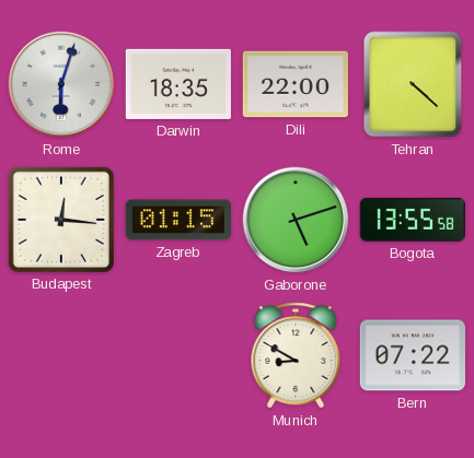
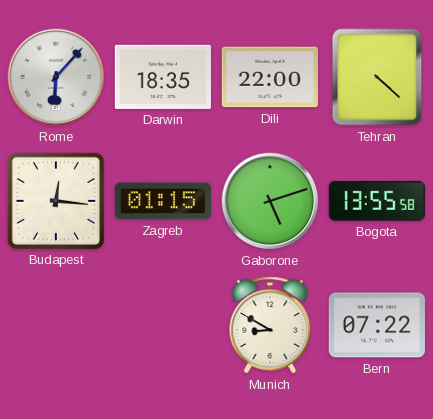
Rome: 6:03 -> 6:07 (56, 77)
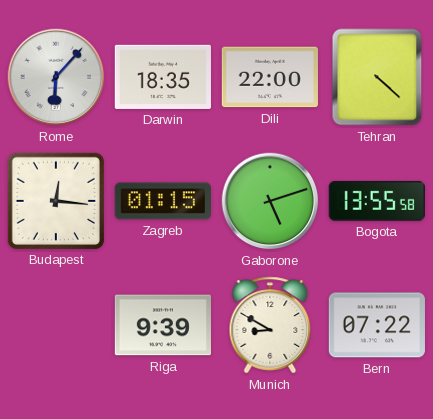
Riga: none -> 9:39 (162, 325)
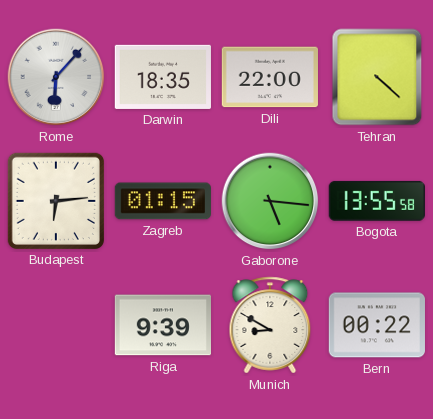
Budapest: 12:16 -> 6:14 (56, 201)
Gaborone: 5:12 -> 5:16 (270, 201)
Bern: 07:22 -> 00:22 (377, 325)
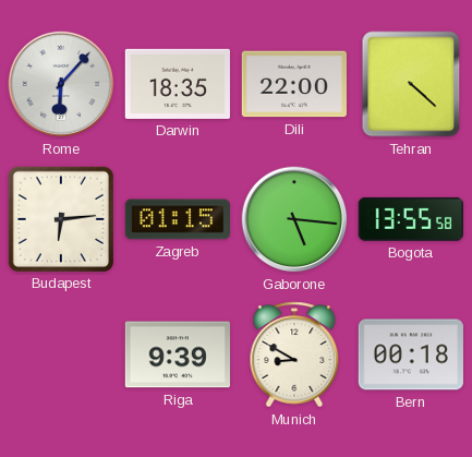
Bern: 00:22 -> 00:18 (411, 354)
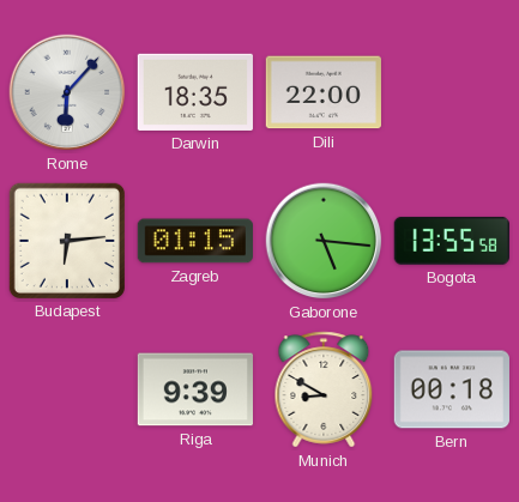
Tehran: 4:22 -> none (411, 84)
